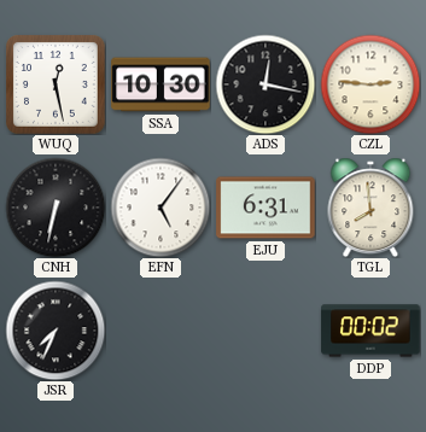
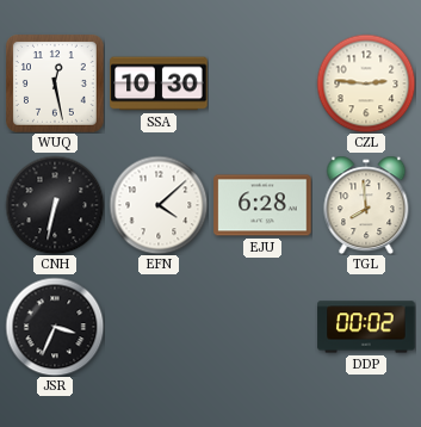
ADS: 12:17 -> none (265, 84)
EFN: 5:06 -> 4:08 (159, 205)
EJU: 6:31 -> 6:28 (262, 205)
JSR: 7:34 -> 3:34 (55, 327)
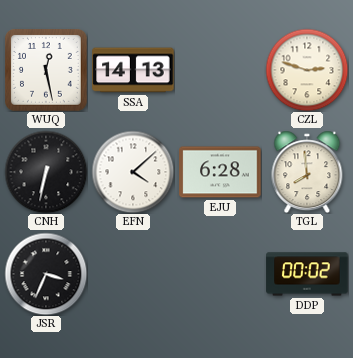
SSA: 10:30 -> 14:13 (133, 70)
CZL: 2:46 -> 2:48 (307, 70)
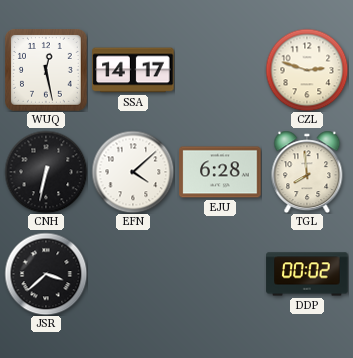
SSA: 14:13 -> 14:17 (133, 70)
JSR: 3:34 -> 3:38 (46, 274)
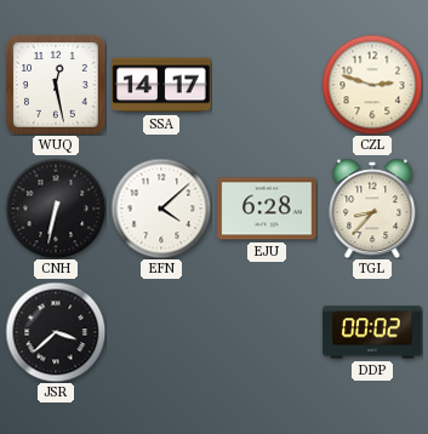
TGL: 7:59 -> 8:37 (372, 209)
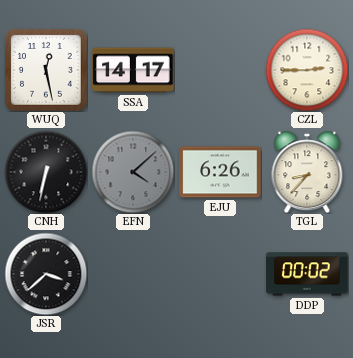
CZL: 2:48 -> 2:45 (307, 70)
EFN dial: white -> grey (133, 172)
EJU: 6:28 -> 6:26 (220, 172)
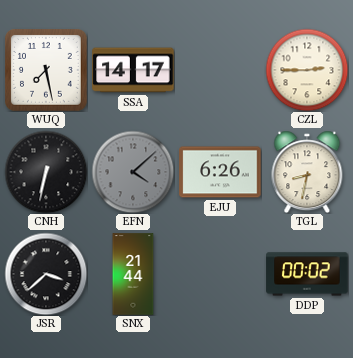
WUQ: 12:28 -> 7:28 (47, 71)
TGL: 8:37 -> 8:32 (307, 172)
SNX: none -> 21:44 (133, 274)
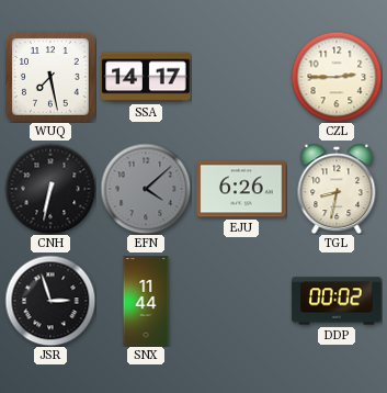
JSR: 3:38 -> 2:57 (50, 301)
SNX: 21:44 -> 11:44 (146, 301)
